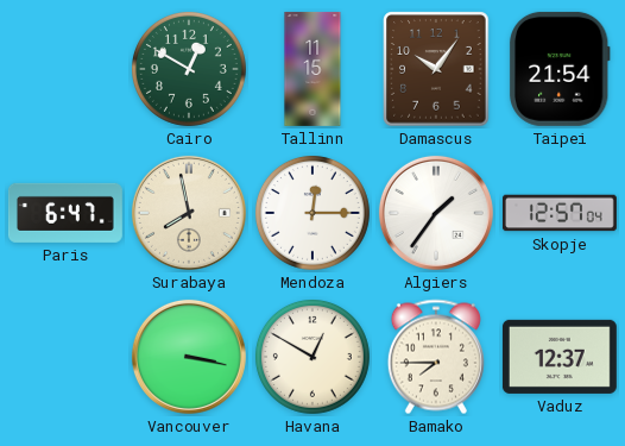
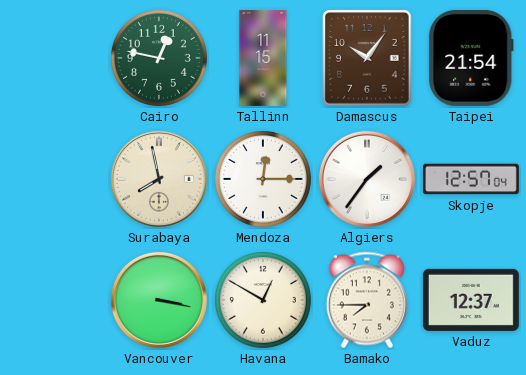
Cairo: 12:50 -> 12:47 (159, 58)
Paris: 6:47 -> none (65, 213)
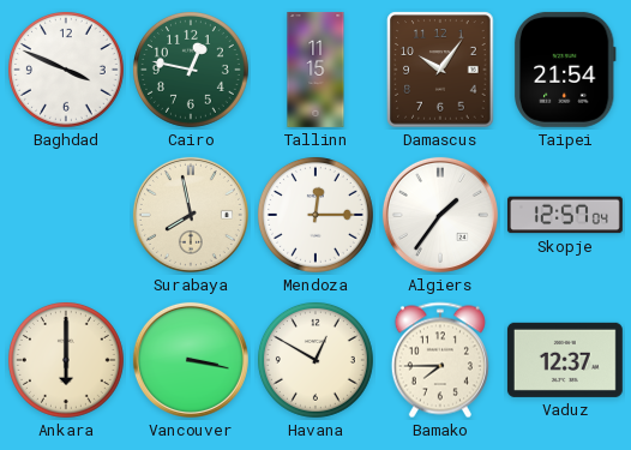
Baghdad: none -> 3:49 (66, 70)
Ankara: none -> 6:00 (66, 360)
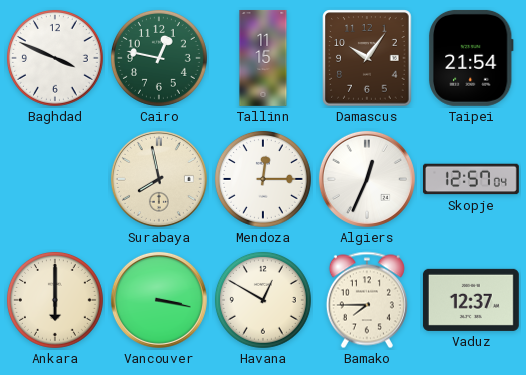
Algiers: 1:36 -> 12:34 (367, 179)
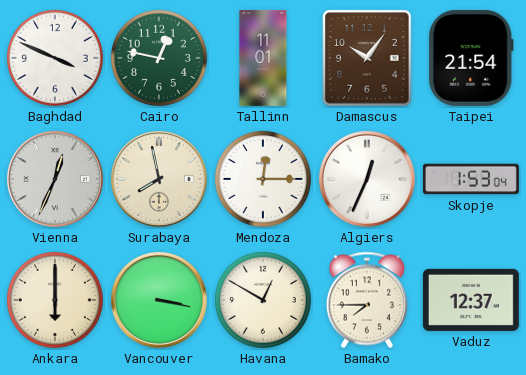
Tallinn: 11:15 -> 11:01 (263, 58)
Vienna: none -> 12:34 (55, 179)
Skopje: 12:57 -> 1:53 (471, 179)
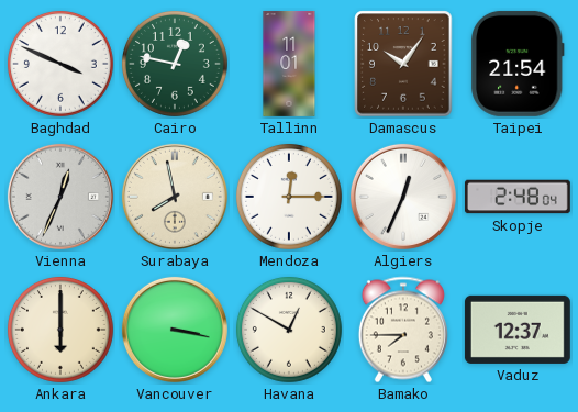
Skopje: 1:53 -> 2:48 (518, 197)
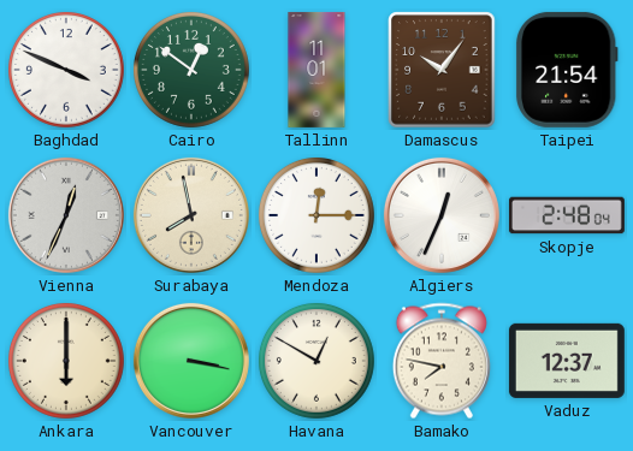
Cairo: 12:47 -> 12:51 (191, 70)
Bamako: 7:45 -> 7:47 (442, 361)
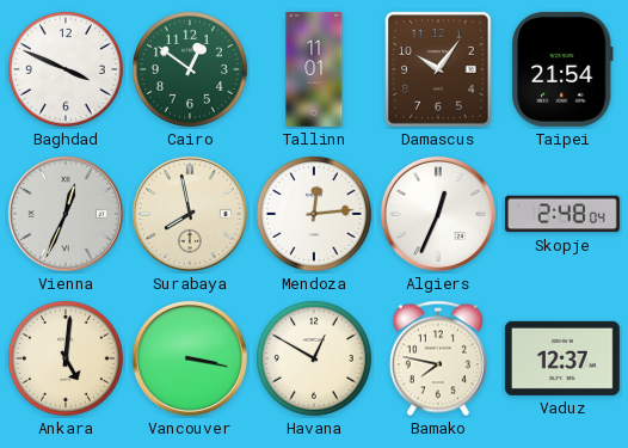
Mendoza: 12:15 -> 12:14 (314, 214)
Ankara: 6:00 -> 5:01 (66, 358)
